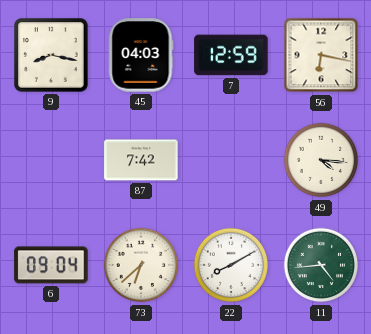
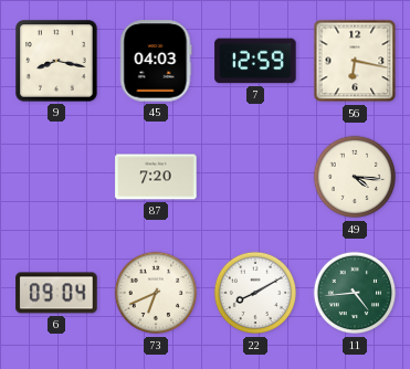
87: 7:42 -> 7:20 (156, 177)
73: 6:38 -> 6:41 (156, 293)
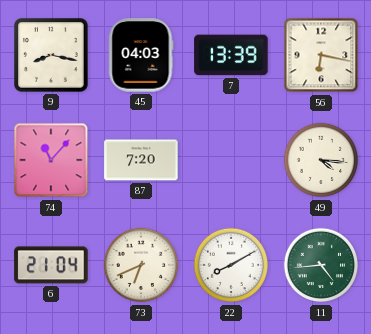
7: 12:59 -> 13:39 (231, 55)
74: none -> 11:07 (51, 160)
6: 09:04 -> 21:04 (51, 265)
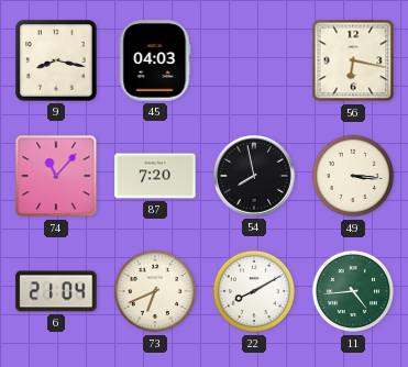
7: 13:39 -> none (231, 55)
54: none -> 7:58 (255, 177)
49: 4:16 -> 3:16 (353, 176)
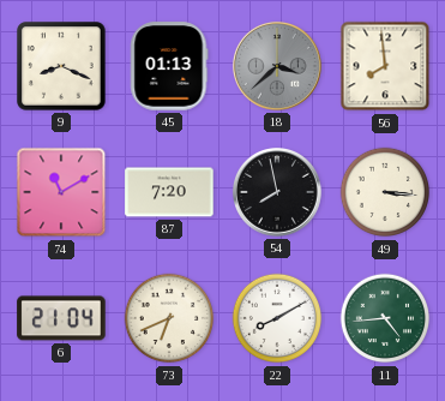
9: 8:17 -> 8:19 (61, 66)
45: 04:03 -> 01:13 (169, 66)
18: none -> 3:38 (278, 67)
56: 6:17 -> 7:59 (385, 66)
74: 11:07 -> 11:10 (61, 192)
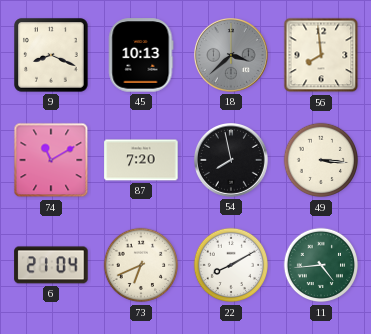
45: 01:13 -> 10:13 (141, 55)
